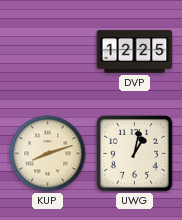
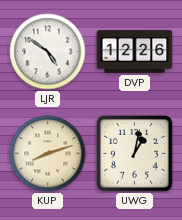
LJR: none -> 4:51 (48, 52)
DVP: 12:25 -> 12:26 (135, 52)
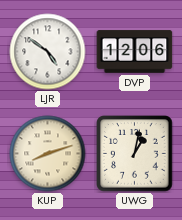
DVP: 12:26 -> 12:06 (135, 52)
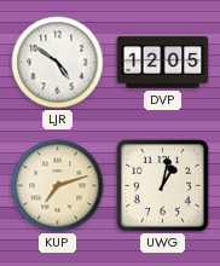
DVP: 12:06 -> 12:05 (163, 63)
KUP: 8:12 -> 7:12 (58, 186)
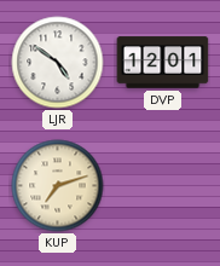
DVP: 12:05 -> 12:01 (163, 63)
UWG: 1:02 -> none (163, 186)
